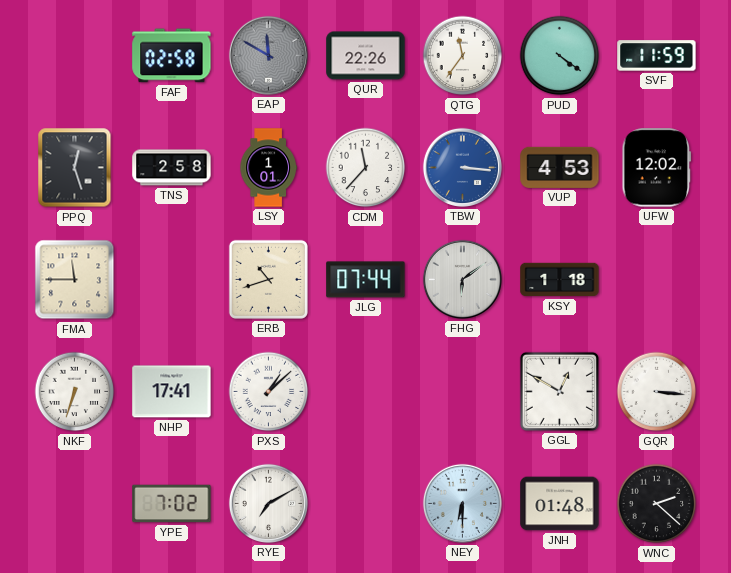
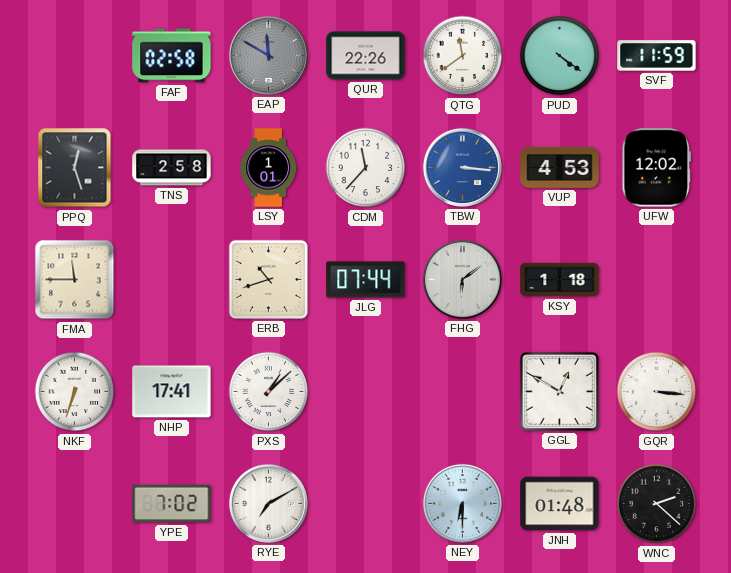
QTG: 11:36 -> 11:39 (463, 56)
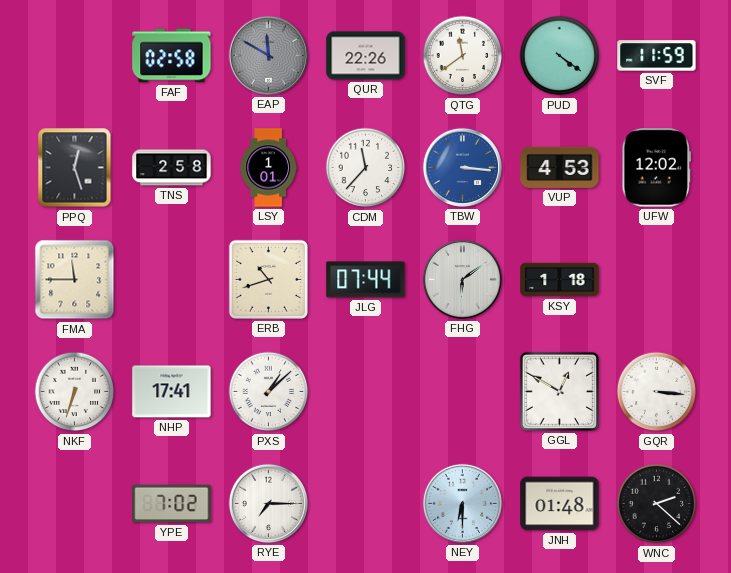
RYE: 7:10 -> 7:15 (268, 503)
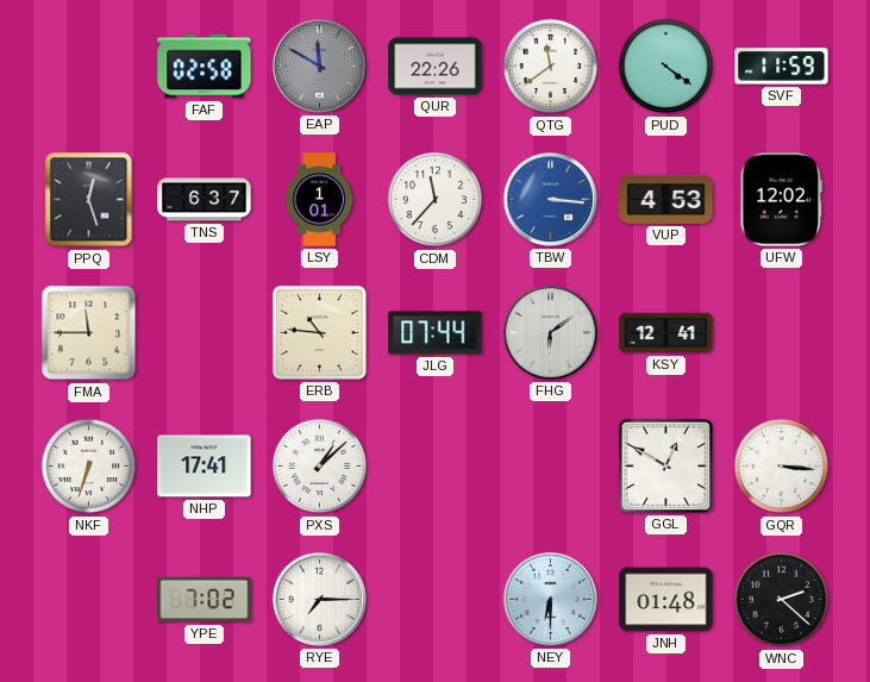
TNS: 2:58 -> 6:37 (205, 200)
ERB: 10:42 -> 10:46 (319, 332)
KSY: 1:18 -> 12:41 (666, 333)
